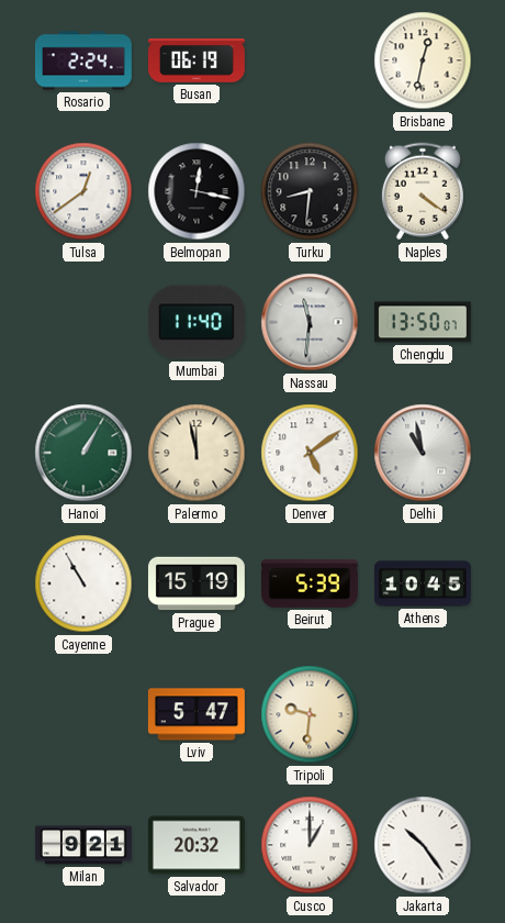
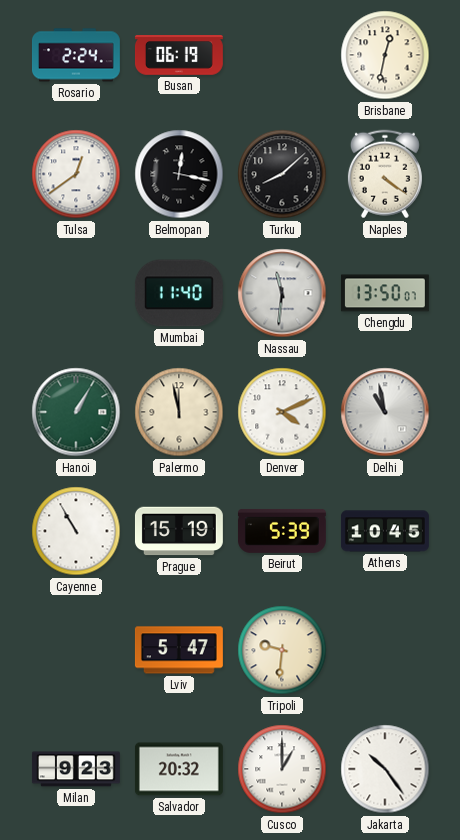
Turku: 8:31 -> 8:08 (282, 174)
Denver: 5:09 -> 4:11 (282, 412)
Milan: 9:21 -> 9:23 (76, 769)
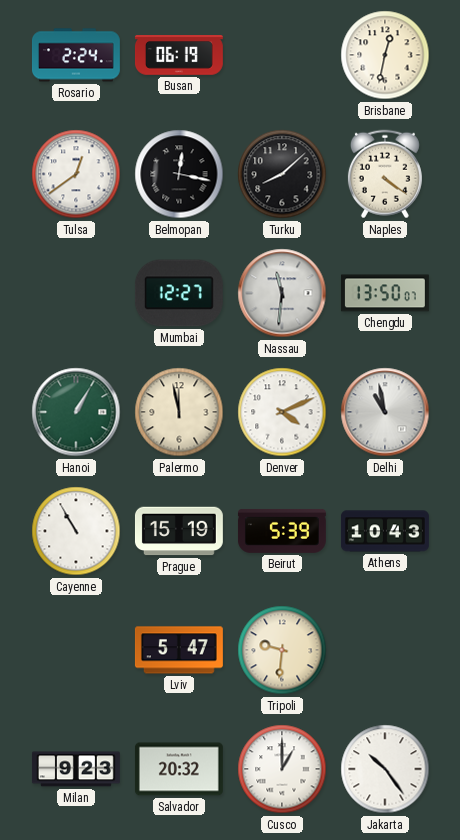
Mumbai: 11:40 -> 12:27 (179, 293)
Athens: 10:45 -> 10:43 (385, 531)
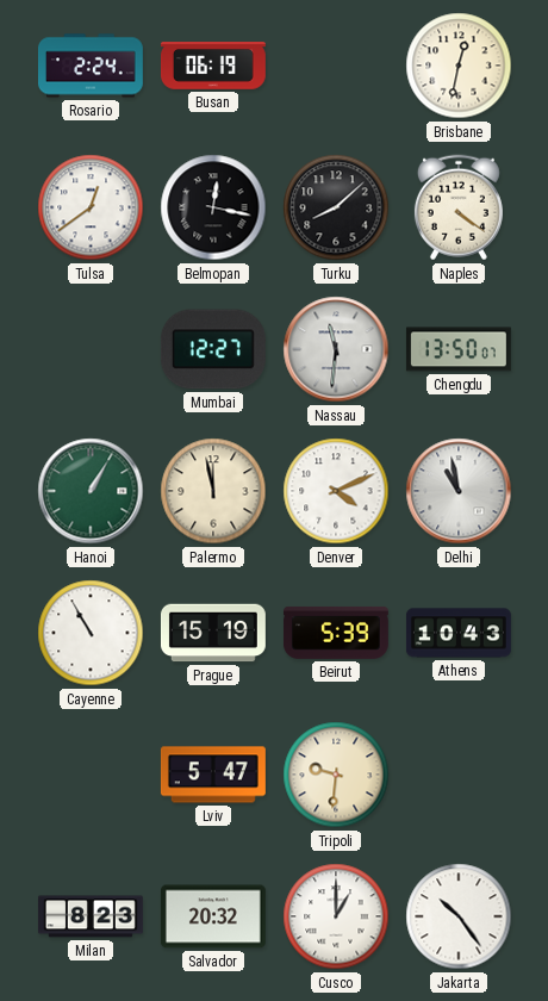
Milan: 9:23 -> 8:23 (91, 916)
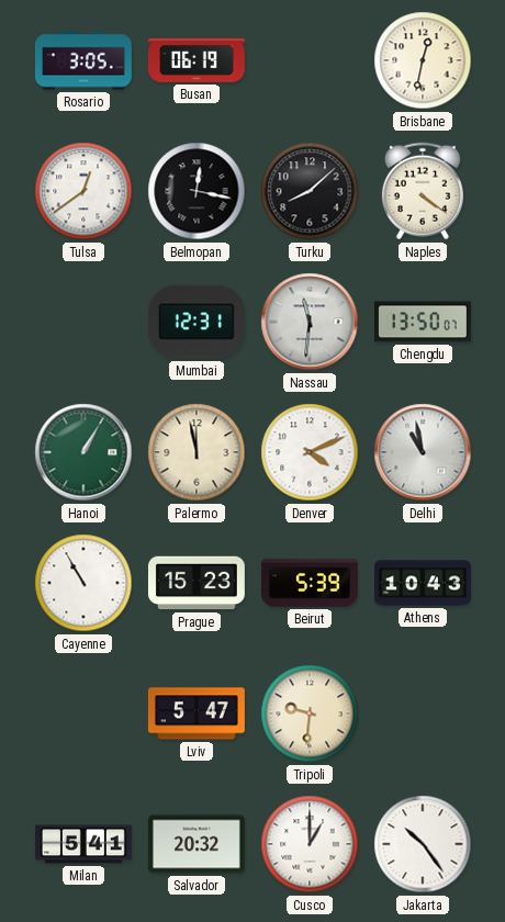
Rosario: 2:24 -> 3:05 (83, 60)
Mumbai: 12:27 -> 12:31 (197, 322)
Prague: 15:19 -> 15:23 (197, 583)
Milan: 8:23 -> 5:41 (83, 844)
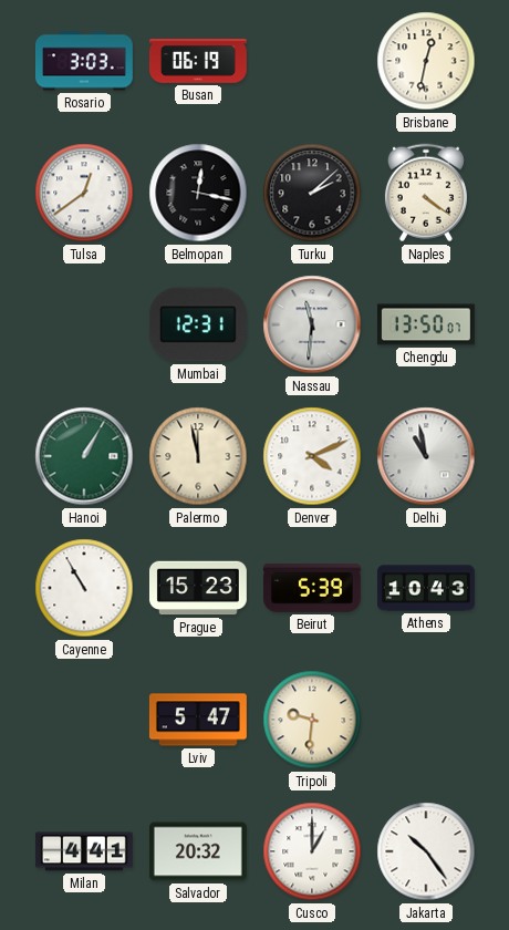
Rosario: 3:05 -> 3:03 (84, 61)
Turku: 8:08 -> 2:08 (312, 193)
Milan: 5:41 -> 4:41 (84, 851)
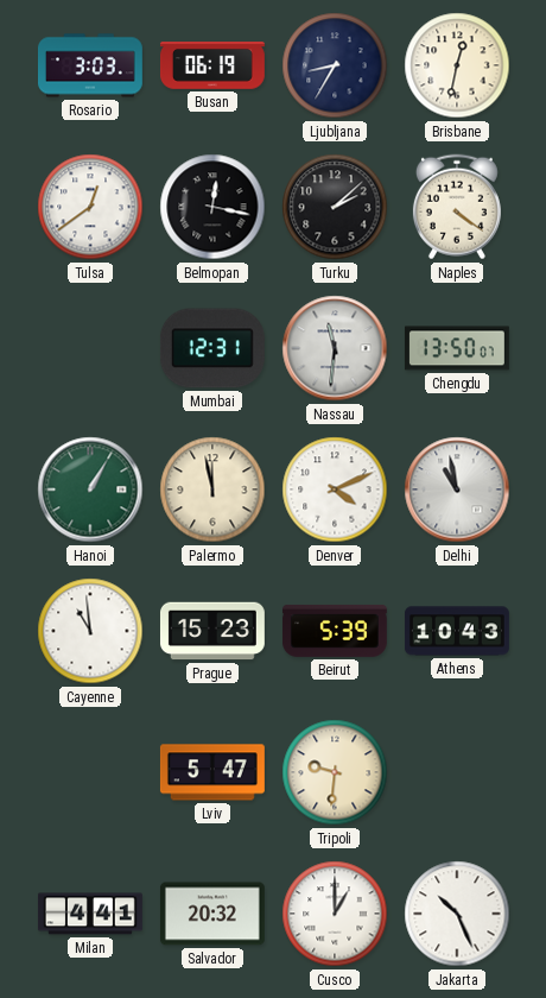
Ljubljana: none -> 8:35 (335, 65)
Cayenne: 10:55 -> 10:59 (90, 631)
Jakarta: 10:24 -> 10:26 (457, 914)
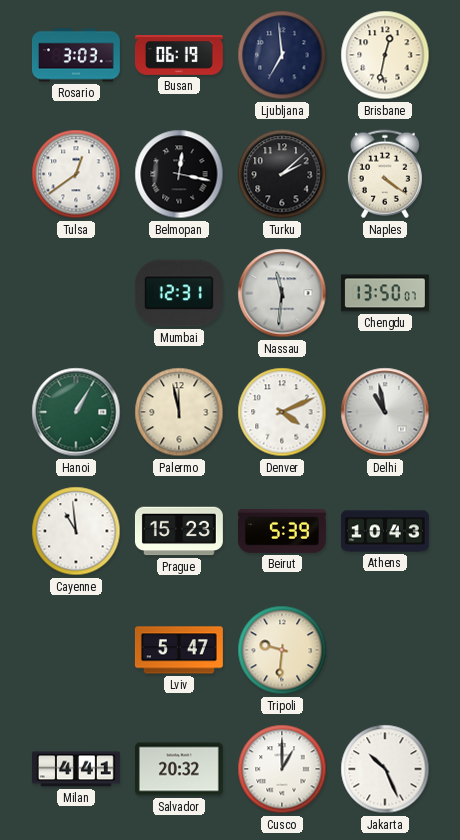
Ljubljana: 8:35 -> 6:59 (282, 55)
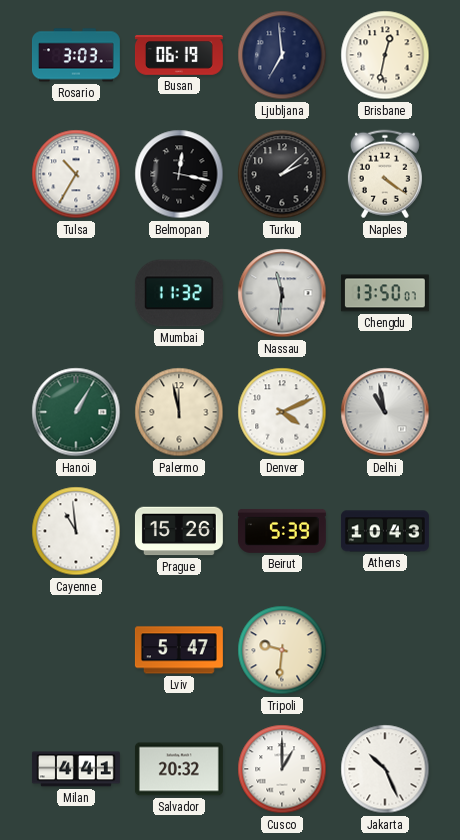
Tulsa: 12:39 -> 10:35 (76, 174)
Mumbai: 12:31 -> 11:32 (179, 293)
Prague: 15:23 -> 15:26 (179, 531)
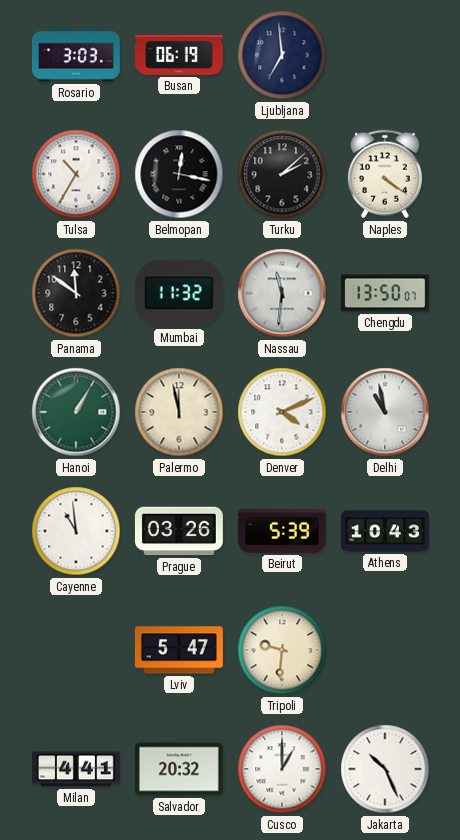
Brisbane: 12:32 -> none (385, 55)
Panama: none -> 11:51 (76, 293)
Prague: 15:26 -> 03:26 (179, 531)
